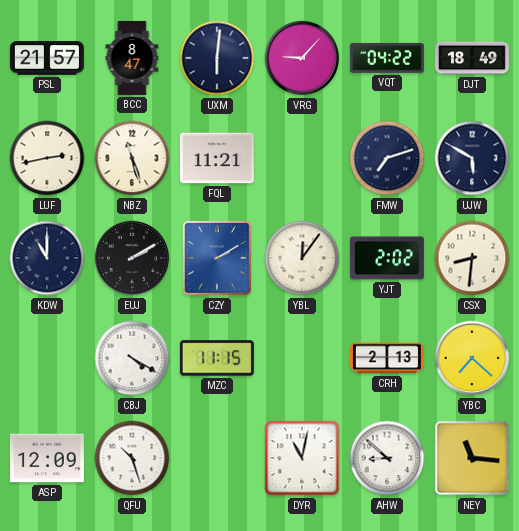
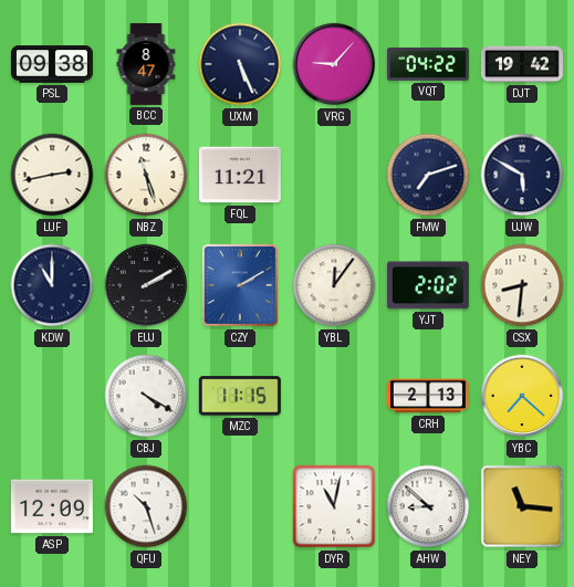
PSL: 21:57 -> 09:38 (52, 64)
UXM: 6:01 -> 5:26 (240, 64)
DJT: 18:49 -> 19:42 (522, 64)
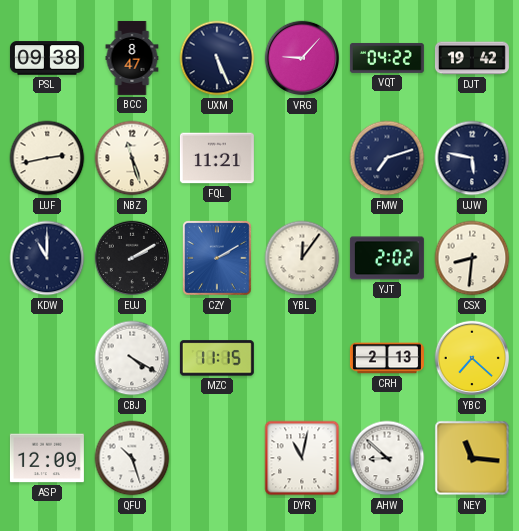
UJW: 5:50 -> 5:47 (472, 158)
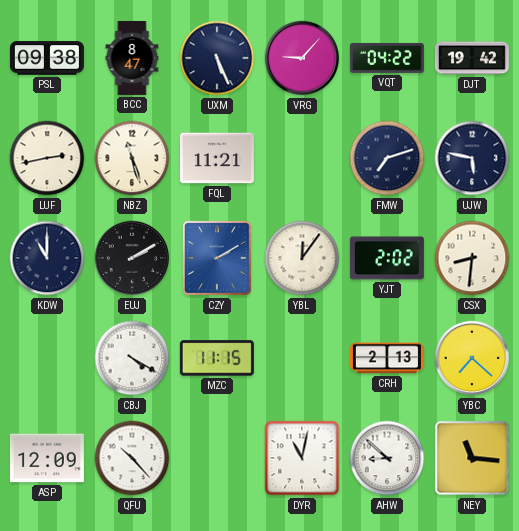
QFU: 10:27 -> 10:23 (132, 458)
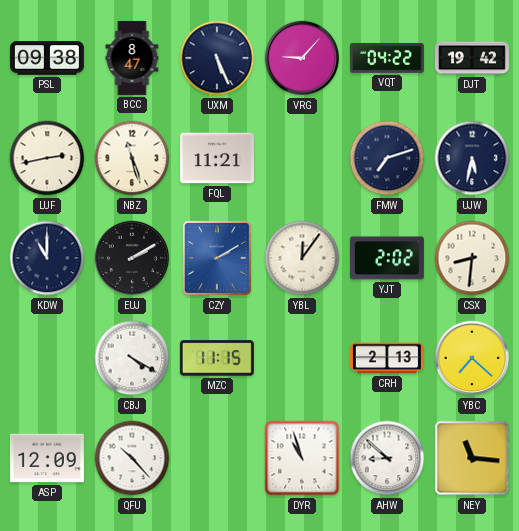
UJW: 5:47 -> 5:32 (472, 158)
DYR: 11:02 -> 10:57 (302, 458)
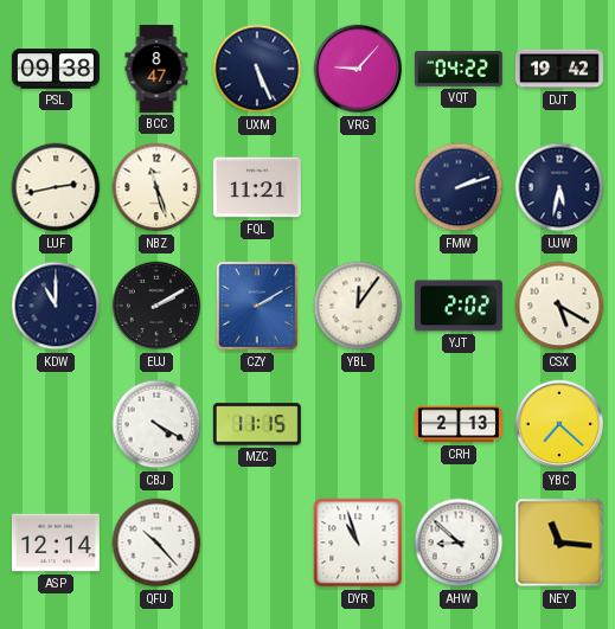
FMW: 7:12 -> 2:12 (459, 187)
CSX: 8:31 -> 5:20 (559, 306)
ASP: 12:09 -> 12:14 (56, 543)
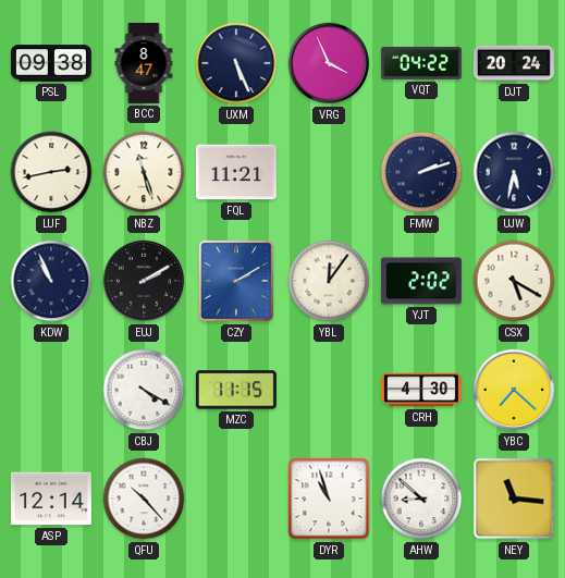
VRG: 9:07 -> 3:56 (329, 63)
DJT: 19:42 -> 20:24 (514, 63)
KDW: 11:00 -> 10:56 (51, 281)
CRH: 2:13 -> 4:30 (421, 390)
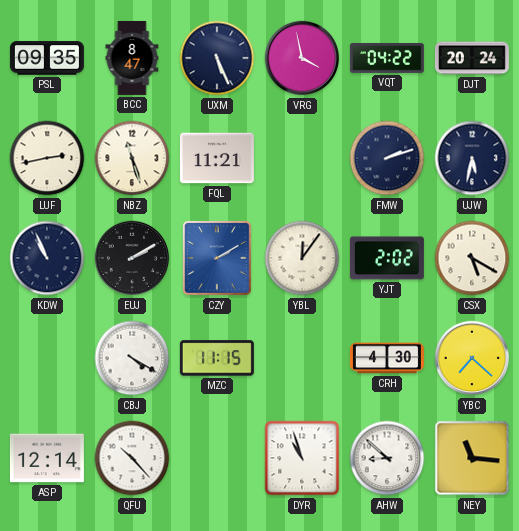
PSL: 09:38 -> 09:35 (47, 58)
VRG: 3:56 -> 3:58 (302, 58)
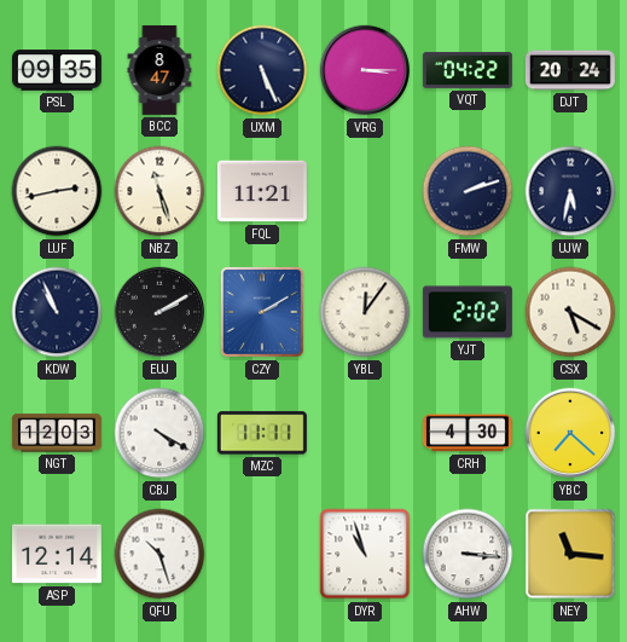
VRG: 3:58 -> 3:15 (365, 70)
NGT: none -> 12:03 (57, 433)
MZC: 11:15 -> 11:11 (262, 433)
QFU: 10:23 -> 10:27 (159, 554)
AHW: 8:52 -> 3:16 (468, 554)
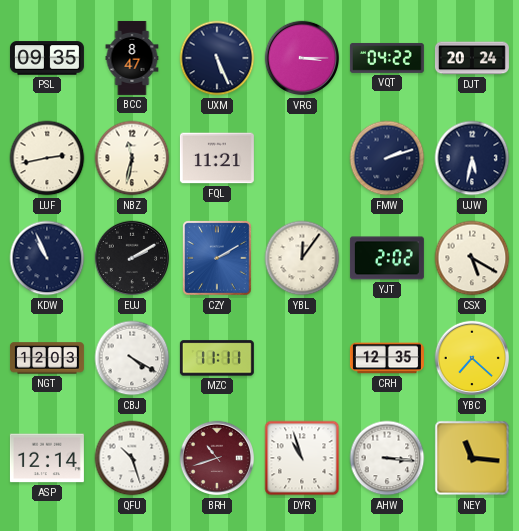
NBZ: 11:27 -> 11:32 (132, 158)
CRH: 4:30 -> 12:35 (387, 358)
BRH: none -> 10:42 (217, 458)
